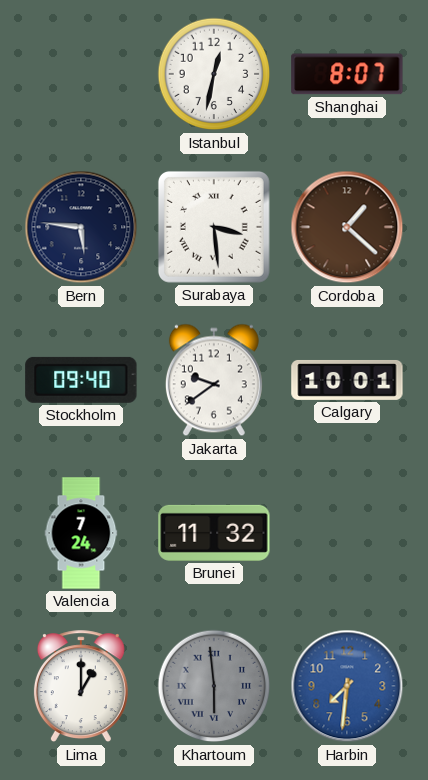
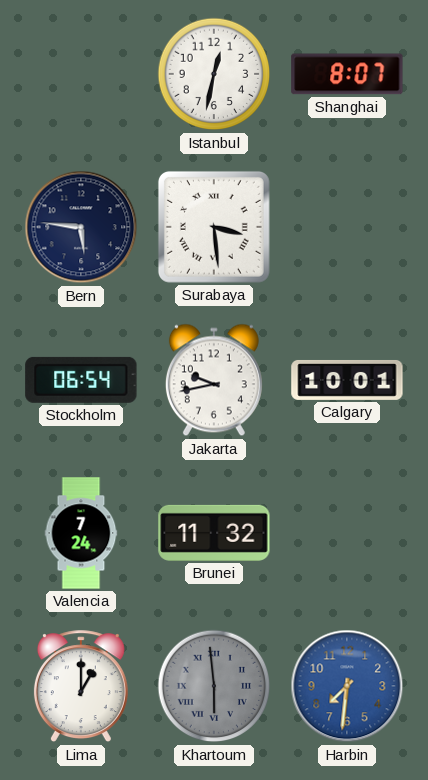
Cordoba: 1:22 -> none (347, 227)
Stockholm: 09:40 -> 06:54 (81, 380)
Jakarta: 9:39 -> 9:43 (214, 380)
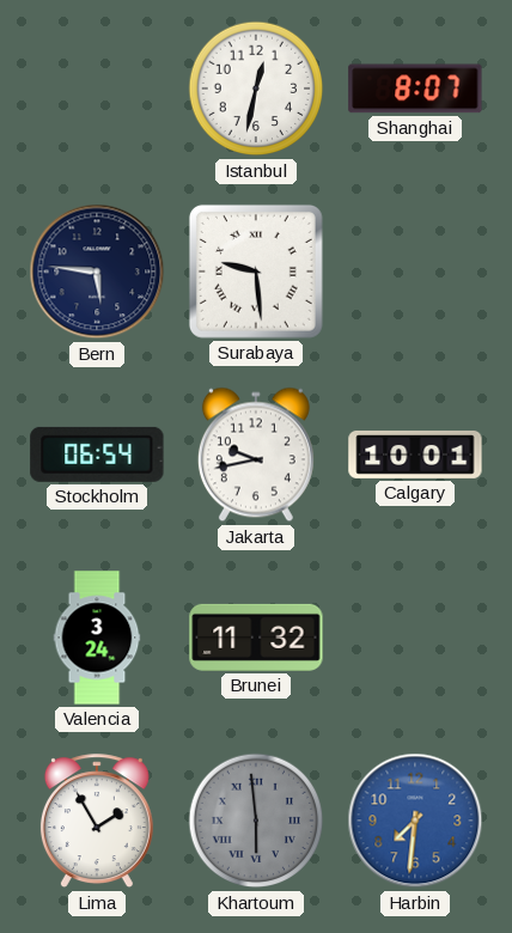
Surabaya: 3:29 -> 9:29 (256, 272)
Valencia: 7:24 -> 3:24 (97, 638)
Lima: 1:00 -> 1:55 (97, 822)
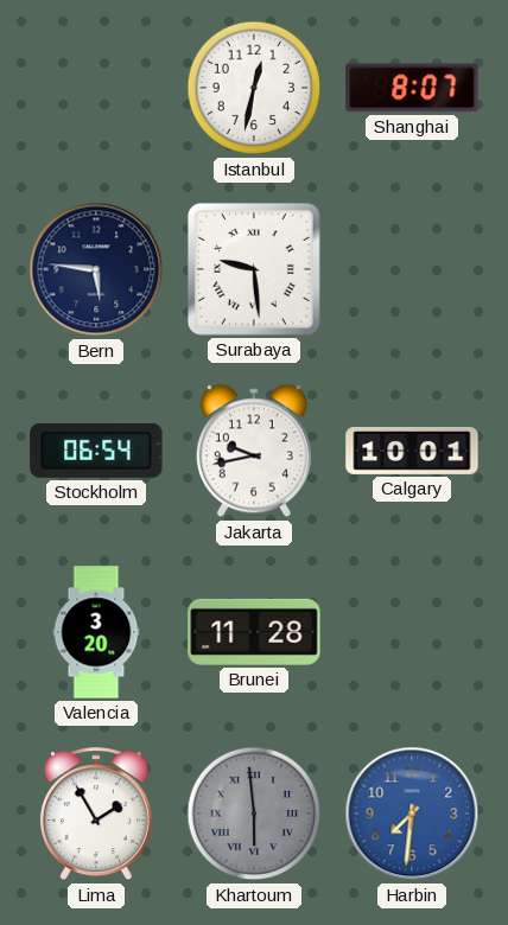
Valencia: 3:24 -> 3:20 (96, 632)
Brunei: 11:32 -> 11:28 (254, 632)
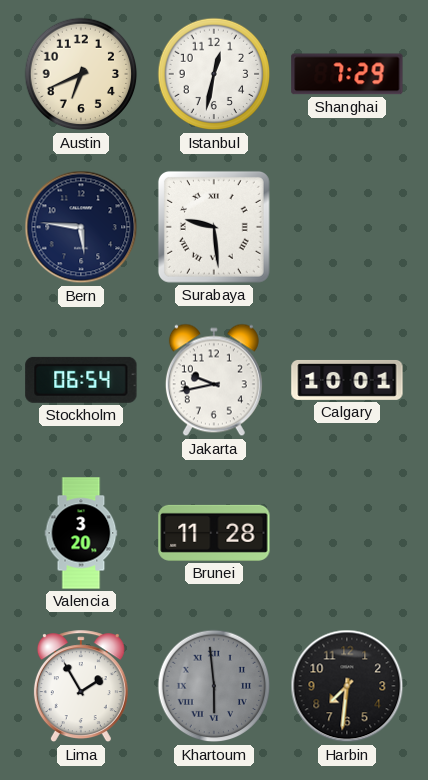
Austin: none -> 6:41 (81, 74)
Shanghai: 8:07 -> 7:29 (347, 74)
Harbin dial: blue -> black (347, 686)
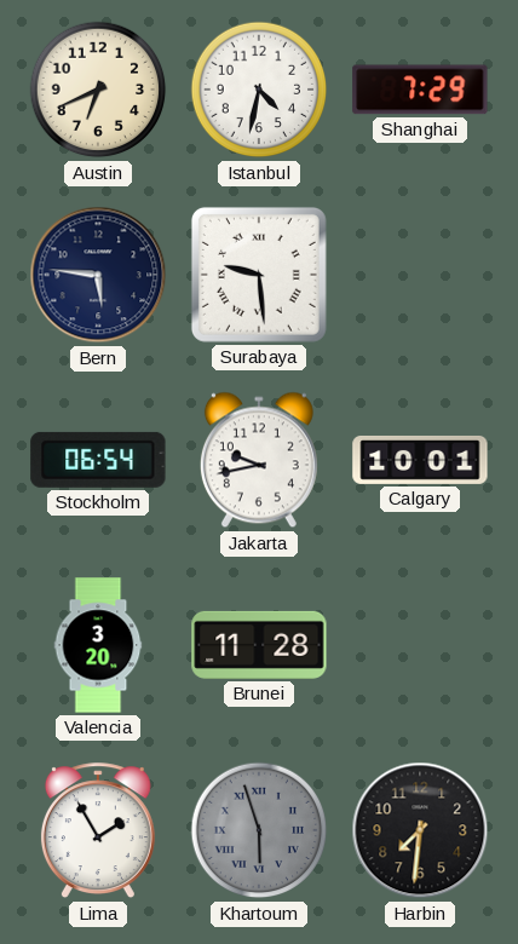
Istanbul: 12:32 -> 4:32 (259, 90)
Khartoum: 5:59 -> 5:57 (259, 830)
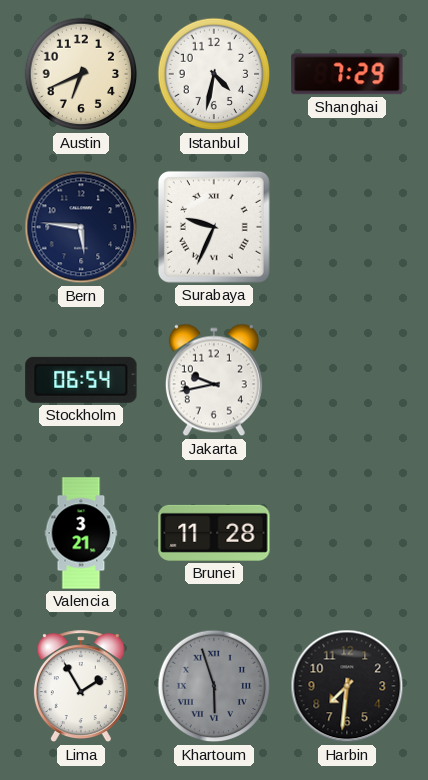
Surabaya: 9:29 -> 9:34 (214, 227)
Calgary: 10:01 -> none (420, 460)
Valencia: 3:20 -> 3:21 (81, 533)
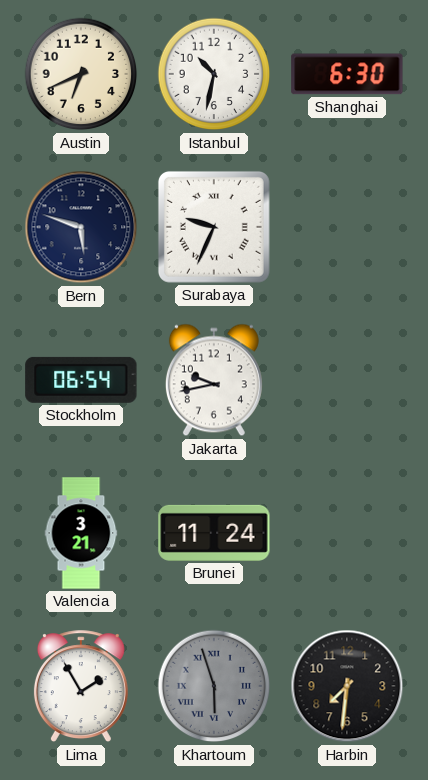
Istanbul: 4:32 -> 10:32 (214, 74)
Shanghai: 7:29 -> 6:30 (347, 74)
Bern: 5:46 -> 5:48 (81, 227)
Brunei: 11:28 -> 11:24 (214, 533)
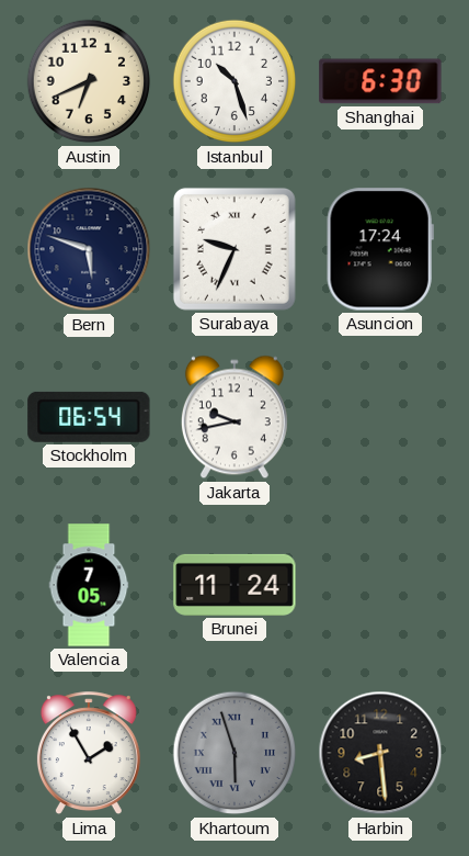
Istanbul: 10:32 -> 10:27 (234, 81)
Asuncion: none -> 17:24 (380, 249)
Valencia: 3:21 -> 7:05 (89, 585)
Harbin: 7:31 -> 8:29 (380, 753)
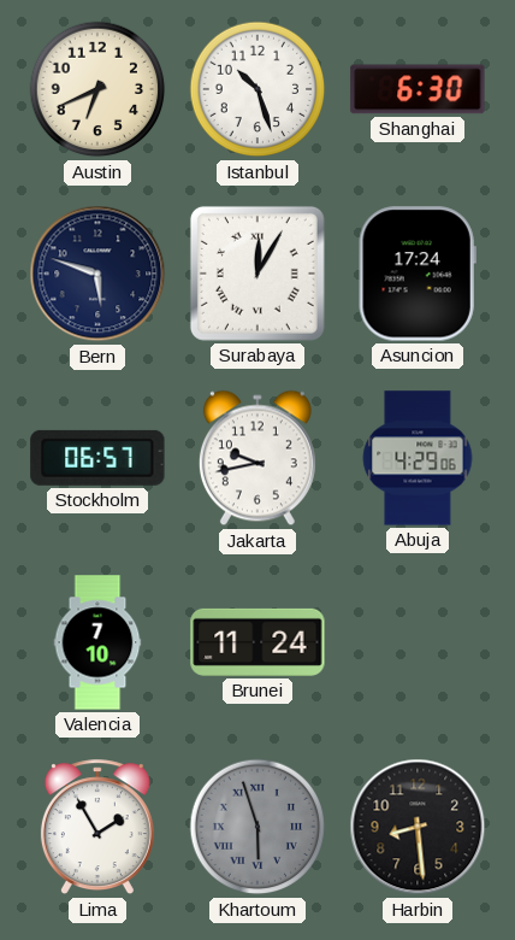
Surabaya: 9:34 -> 12:05 (257, 274)
Stockholm: 06:54 -> 06:57 (97, 458)
Abuja: none -> 4:29 (418, 458)
Valencia: 7:05 -> 7:10 (97, 642)
